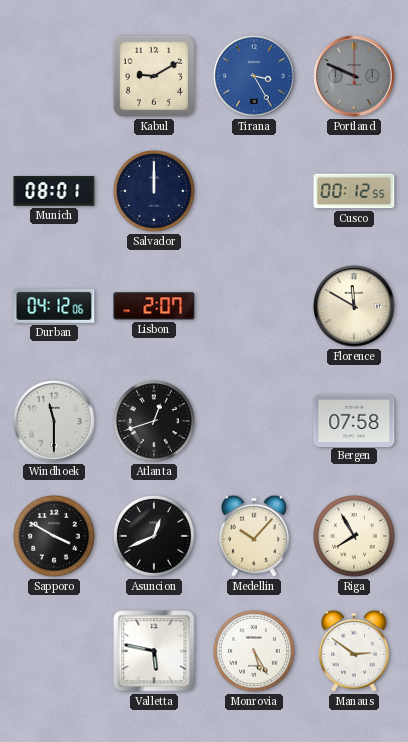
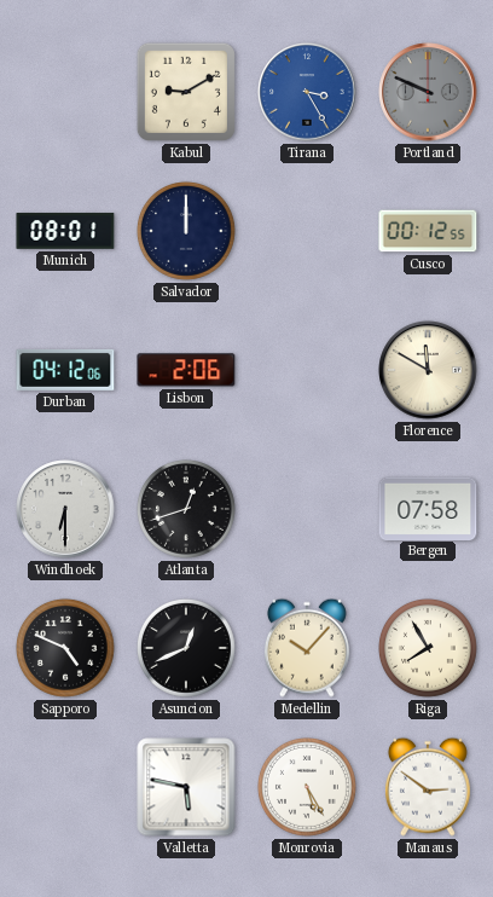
Lisbon: 2:07 -> 2:06 (186, 370)
Windhoek: 11:30 -> 6:30 (65, 509)
Sapporo: 3:50 -> 4:49 (66, 649)
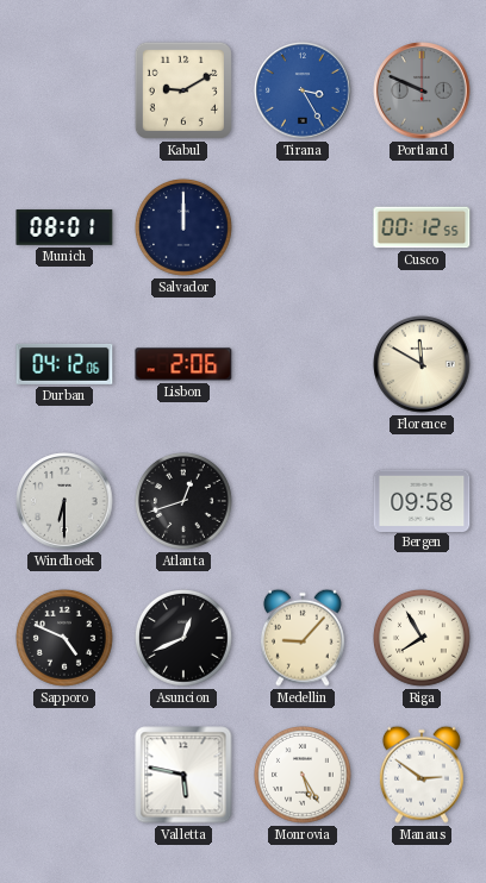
Bergen: 07:58 -> 09:58 (422, 500)
Medellin: 10:07 -> 9:07 (303, 638)
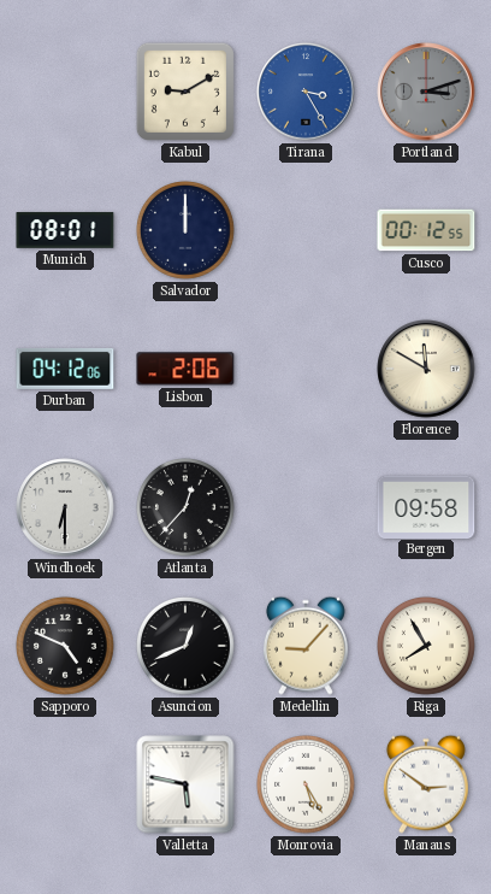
Portland: 9:49 -> 3:12 (426, 92)
Atlanta: 12:42 -> 12:37 (187, 508)
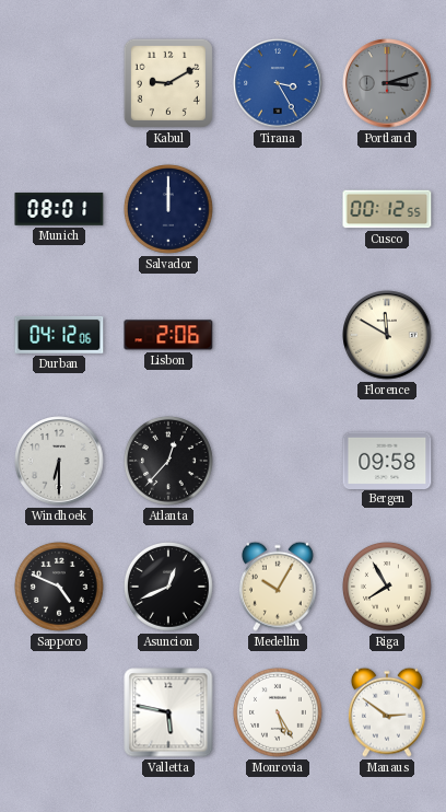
Medellin: 9:07 -> 10:05 (278, 587)
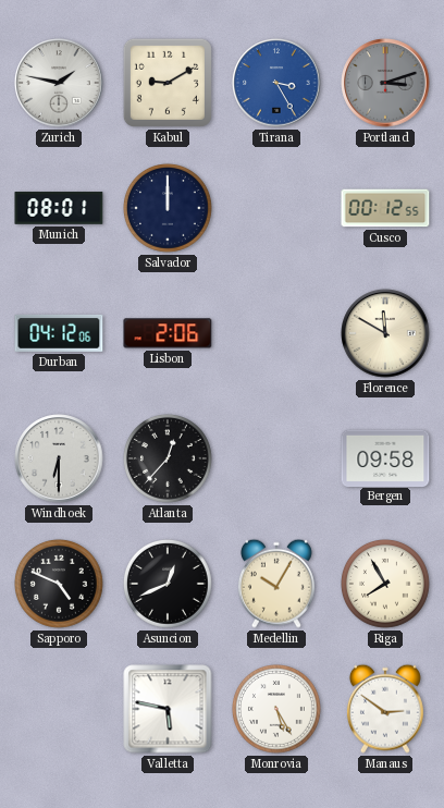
Zurich: none -> 1:47 (59, 83)
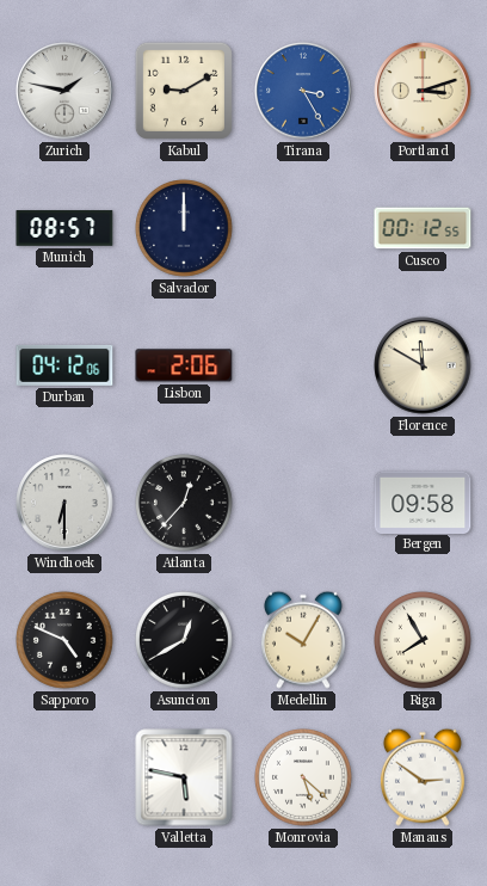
Portland dial: grey -> cream (423, 91)
Munich: 08:01 -> 08:57 (64, 228)
Asuncion: 12:41 -> 12:40 (185, 641)
Monrovia: 5:25 -> 5:22 (304, 779)
